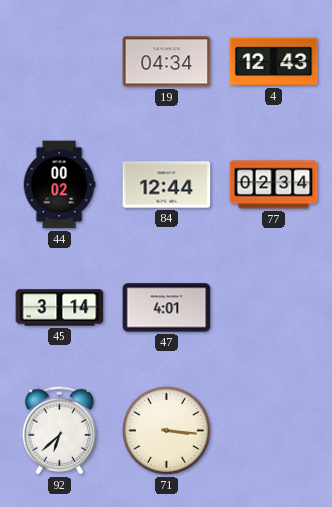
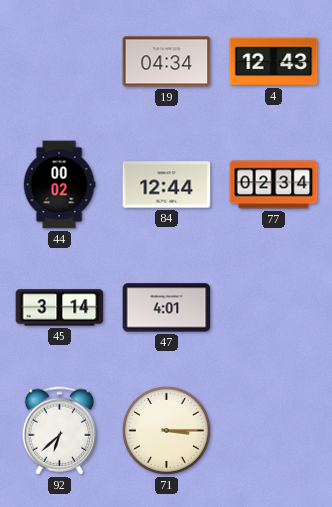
71: 3:16 -> 3:15 (166, 430)
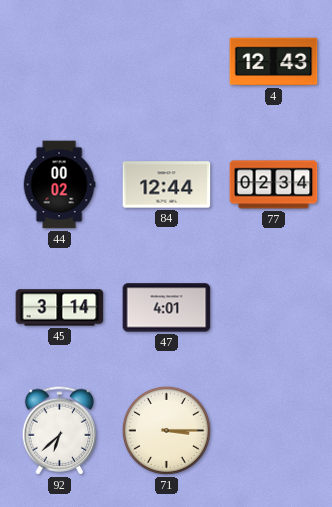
19: 04:34 -> none (167, 62)
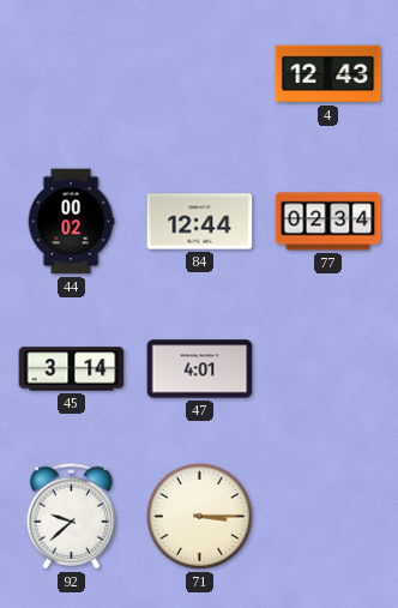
92: 6:38 -> 9:38 (72, 517)
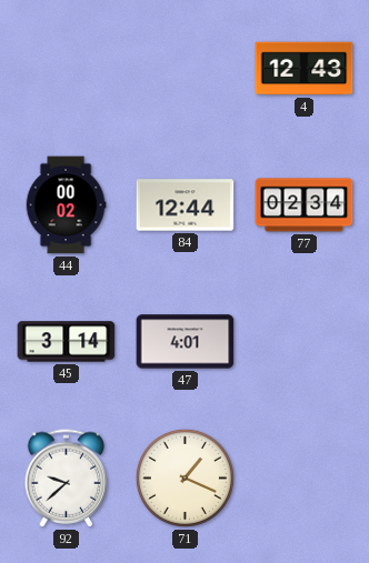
71: 3:15 -> 1:19 (184, 477)
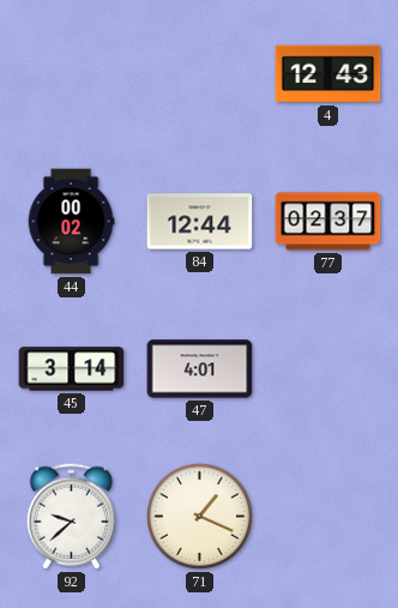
77: 02:34 -> 02:37 (328, 222)
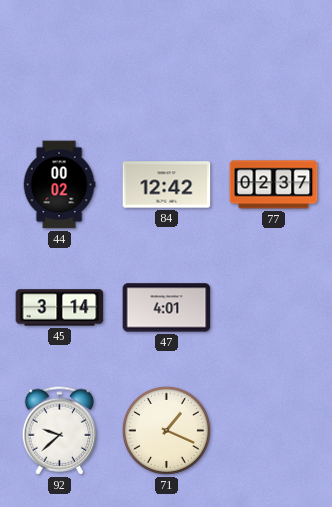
4: 12:43 -> none (328, 74)
84: 12:44 -> 12:42 (167, 185)
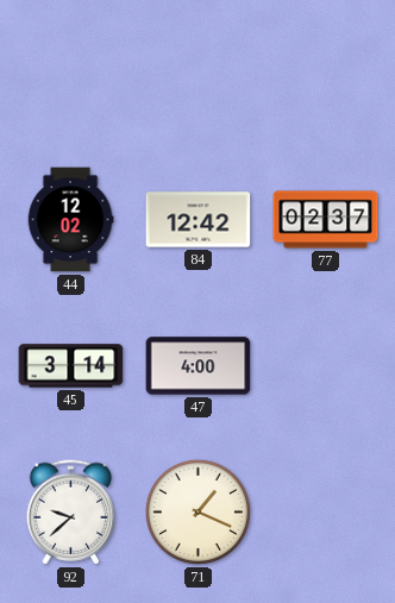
44: 00:02 -> 12:02 (70, 220)
47: 4:01 -> 4:00 (199, 366)
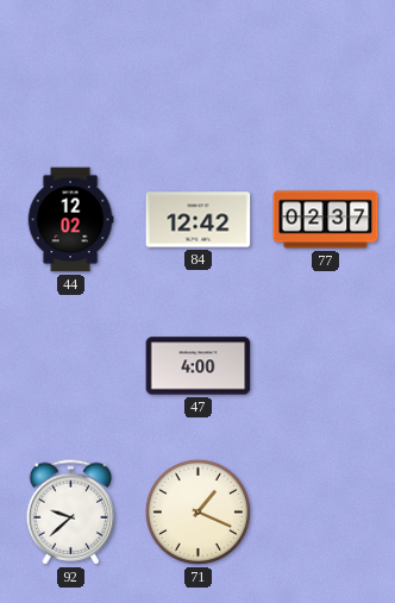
45: 3:14 -> none (71, 366)
